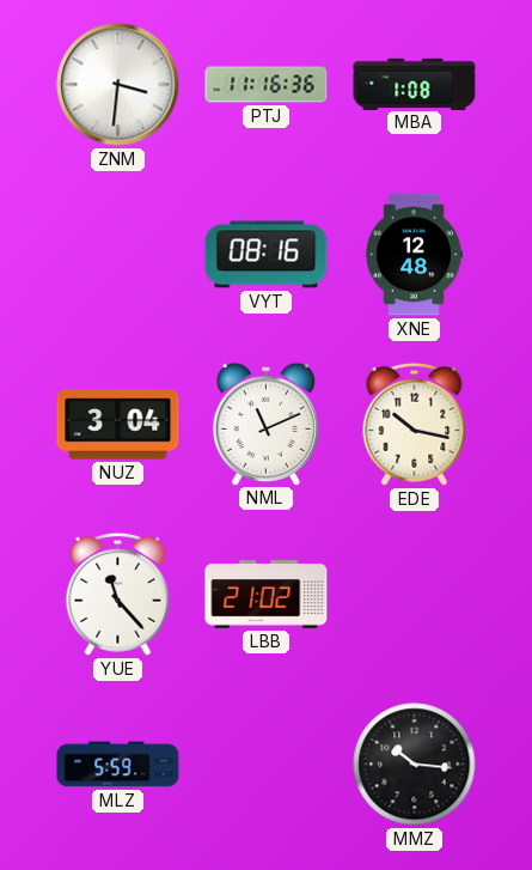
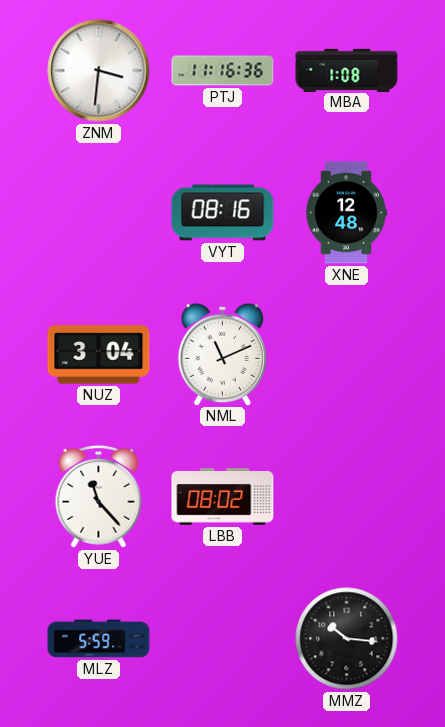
EDE: 10:17 -> none (415, 424)
LBB: 21:02 -> 08:02 (223, 497)
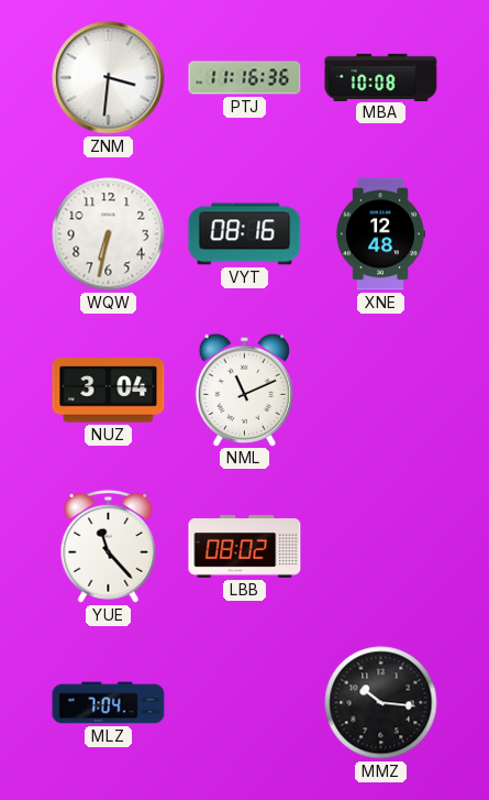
MBA: 1:08 -> 10:08 (381, 77)
WQW: none -> 6:32 (109, 234)
MLZ: 5:59 -> 7:04 (109, 703)
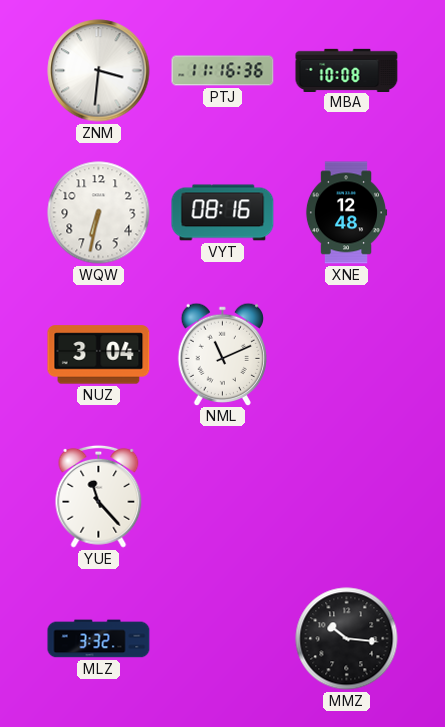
LBB: 08:02 -> none (245, 547)
MLZ: 7:04 -> 3:32 (99, 639)
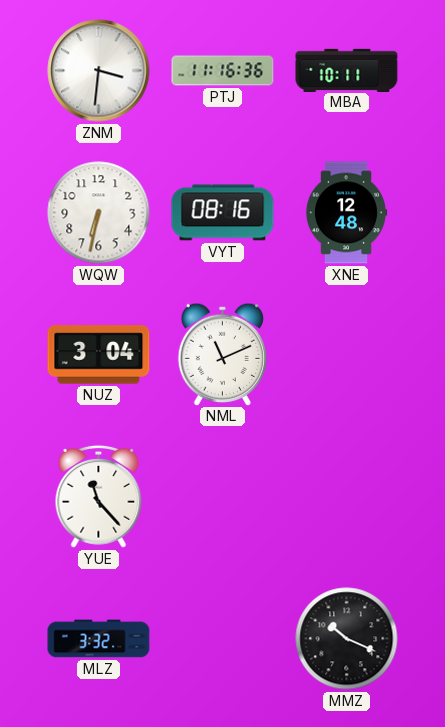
MBA: 10:08 -> 10:11 (347, 70)
MMZ: 10:16 -> 10:19 (347, 639)
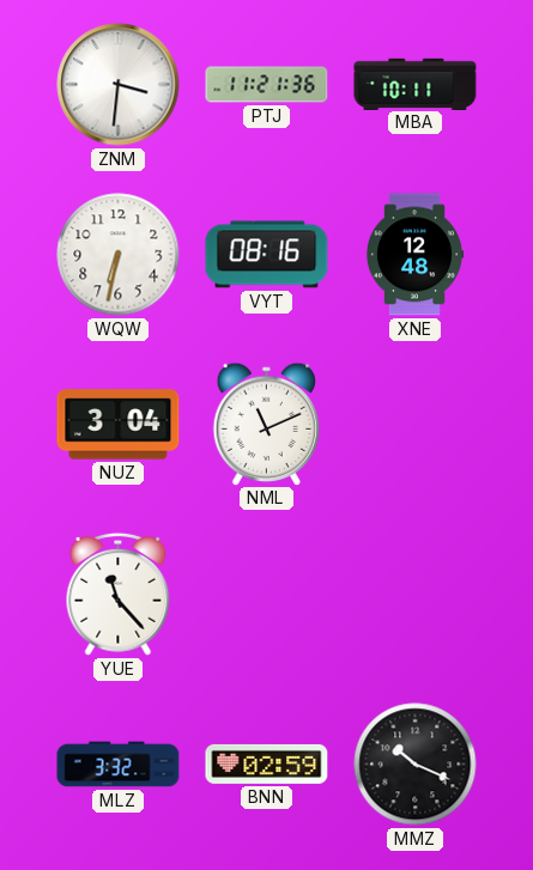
PTJ: 11:16 -> 11:21 (267, 85)
BNN: none -> 02:59 (267, 763)
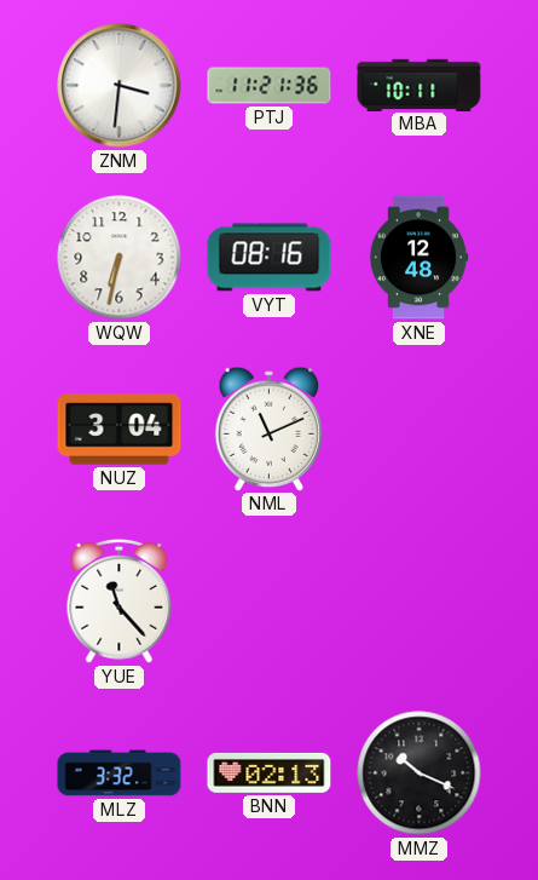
BNN: 02:59 -> 02:13 (270, 772)
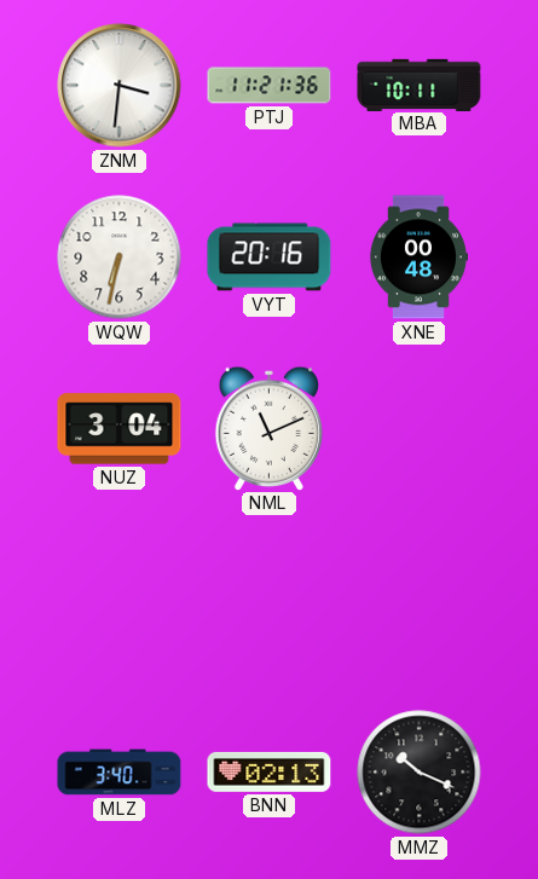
VYT: 08:16 -> 20:16 (270, 258)
XNE: 12:48 -> 00:48 (418, 258)
YUE: 11:23 -> none (120, 600)
MLZ: 3:32 -> 3:40 (120, 773)
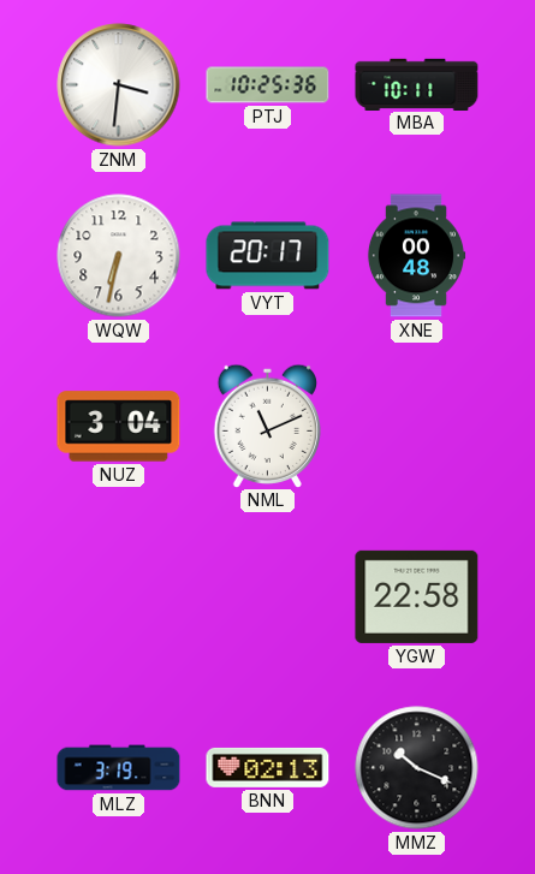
PTJ: 11:21 -> 10:25 (268, 85)
VYT: 20:16 -> 20:17 (268, 256)
YGW: none -> 22:58 (417, 596)
MLZ: 3:40 -> 3:19 (119, 768)
